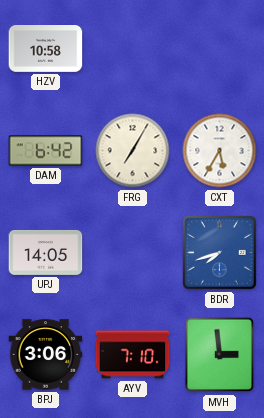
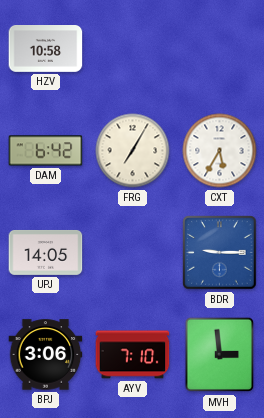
BDR: 7:42 -> 9:15 (220, 253)
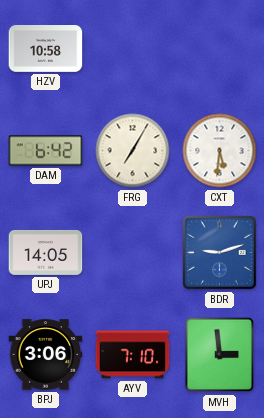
CXT: 5:35 -> 5:31 (220, 151)
BDR: 9:15 -> 9:12 (220, 253)
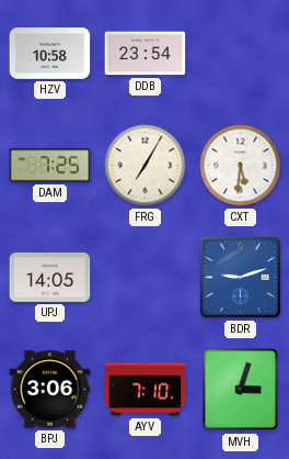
DDB: none -> 23:54 (146, 54)
DAM: 6:42 -> 7:25 (50, 166)
MVH: 2:59 -> 3:03 (241, 390)
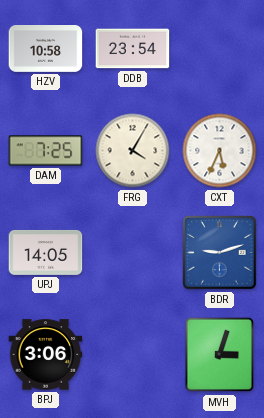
FRG: 7:05 -> 4:05 (133, 151)
CXT: 5:31 -> 5:34 (220, 151)
AYV: 7:10 -> none (146, 390)
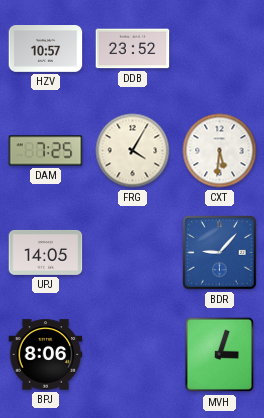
HZV: 10:58 -> 10:57 (46, 49)
DDB: 23:54 -> 23:52 (133, 49)
CXT: 5:34 -> 5:31 (220, 151)
BDR: 9:12 -> 9:07 (220, 253)
BPJ: 3:06 -> 8:06 (46, 355)
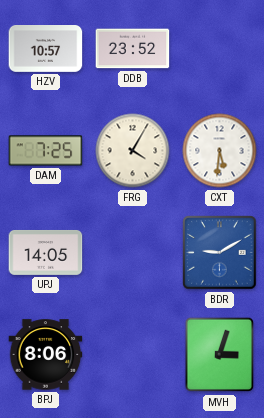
BDR: 9:07 -> 9:10 (220, 253)
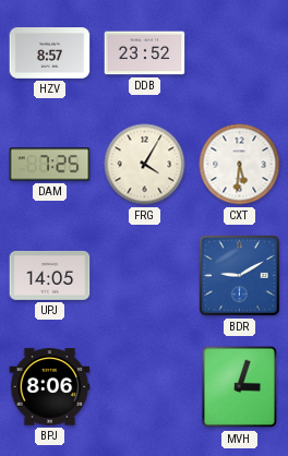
HZV: 10:57 -> 8:57 (50, 53)
